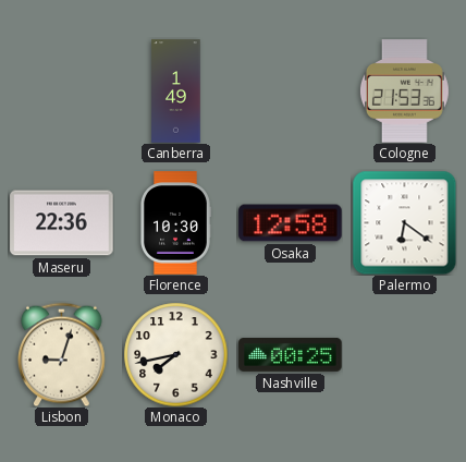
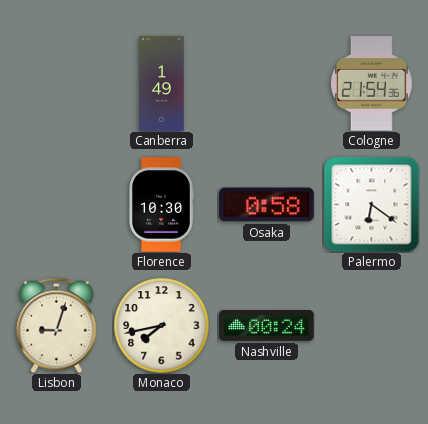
Cologne: 21:53 -> 21:54 (371, 84)
Maseru: 22:36 -> none (62, 223)
Osaka: 12:58 -> 0:58 (267, 205)
Nashville: 00:25 -> 00:24 (267, 326)
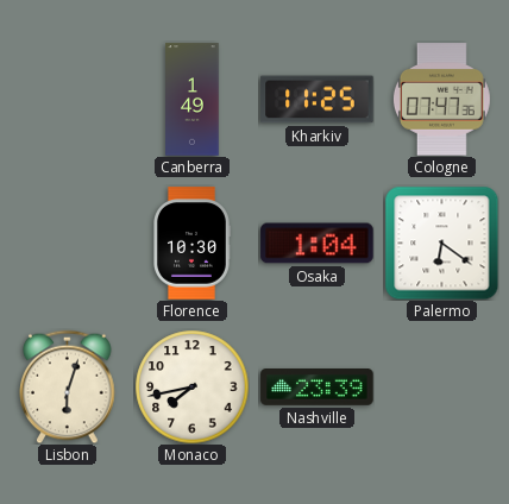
Kharkiv: none -> 11:25 (318, 100)
Cologne: 21:54 -> 07:47 (441, 100)
Osaka: 0:58 -> 1:04 (318, 244)
Lisbon: 9:03 -> 6:03 (68, 386)
Nashville: 00:24 -> 23:39 (318, 388)
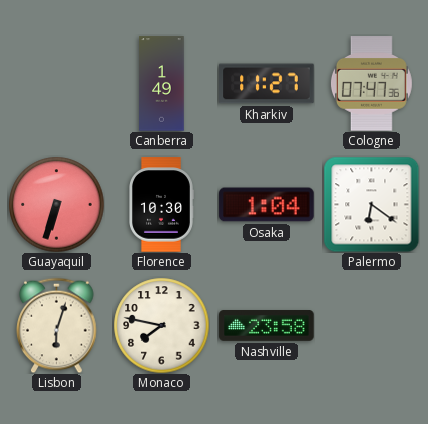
Kharkiv: 11:25 -> 11:27 (267, 84)
Guayaquil: none -> 6:33 (56, 204)
Monaco: 7:43 -> 7:47 (161, 325)
Nashville: 23:39 -> 23:58 (267, 326)
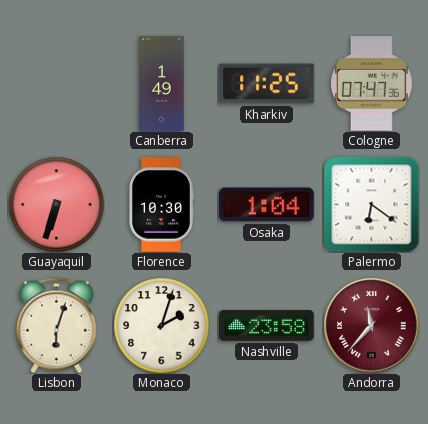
Kharkiv: 11:27 -> 11:25 (267, 84)
Monaco: 7:47 -> 2:03 (161, 325)
Andorra: none -> 11:37 (372, 326)
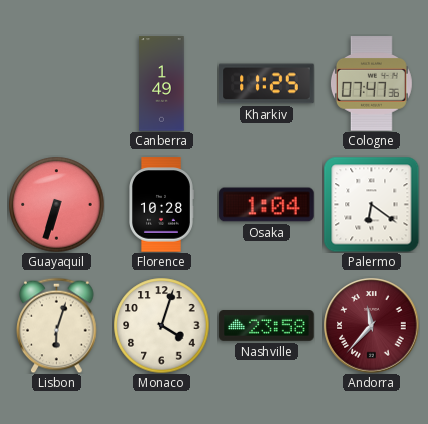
Florence: 10:30 -> 10:28 (162, 205)
Monaco: 2:03 -> 4:03 (161, 325)
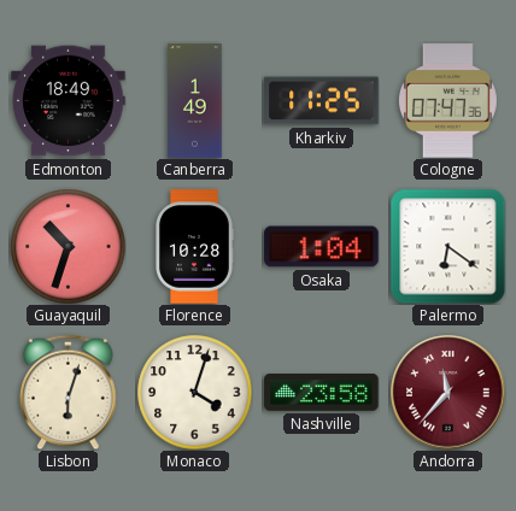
Edmonton: none -> 18:49 (69, 101)
Guayaquil: 6:33 -> 10:33 (68, 246)
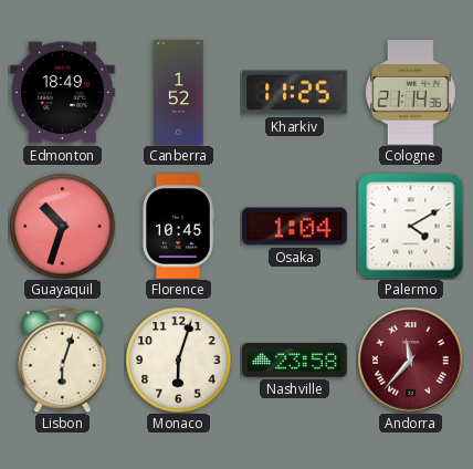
Canberra: 1:49 -> 1:52 (179, 93)
Cologne: 07:47 -> 21:14 (410, 93)
Florence: 10:28 -> 10:45 (179, 227)
Palermo: 6:21 -> 4:10 (410, 226)
Monaco: 4:03 -> 6:03 (178, 359)
